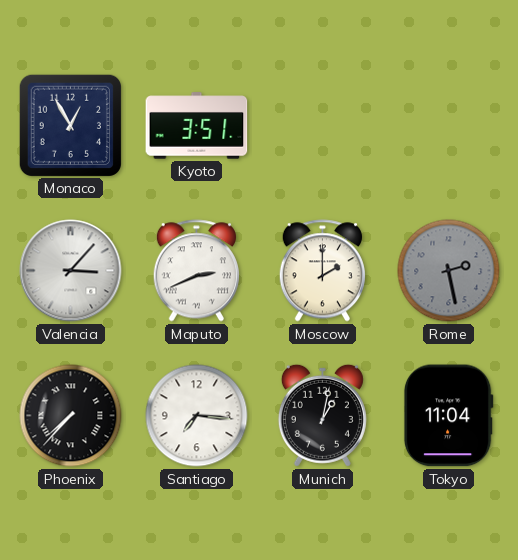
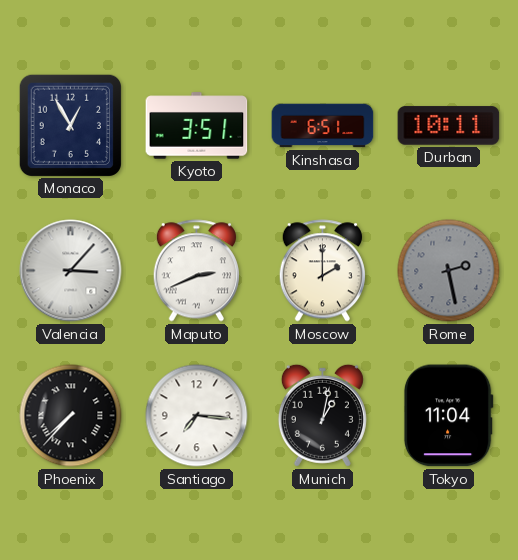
Kinshasa: none -> 6:51 (323, 126)
Durban: none -> 10:11 (449, 126)
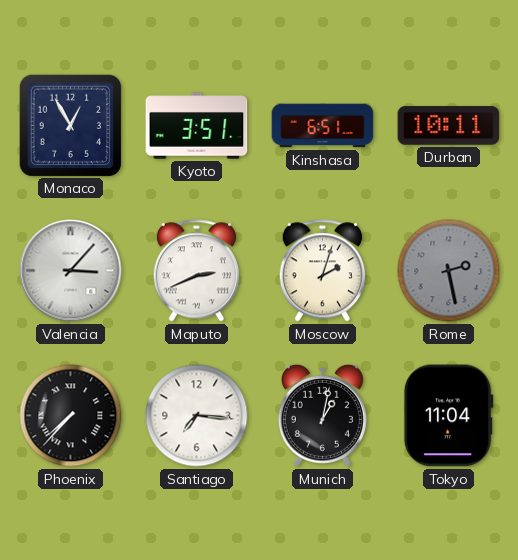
Moscow: 2:00 -> 2:03 (322, 271)
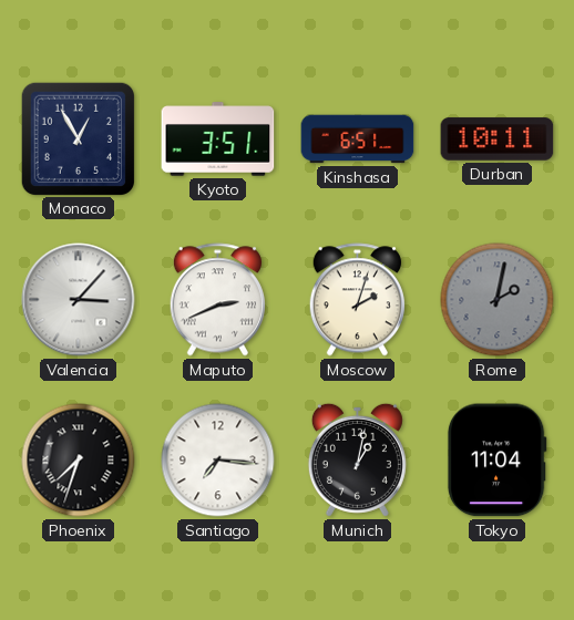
Rome: 2:28 -> 2:02 (498, 300)
Phoenix: 7:37 -> 7:33 (79, 461)
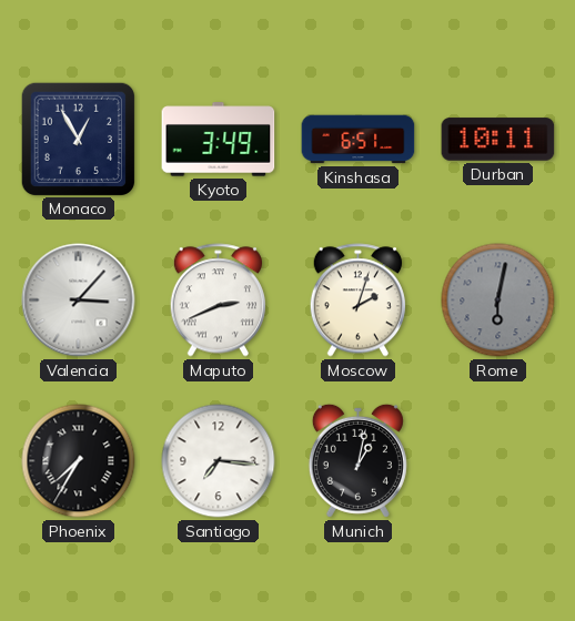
Kyoto: 3:51 -> 3:49 (219, 140)
Rome: 2:02 -> 6:02 (498, 301)
Phoenix: 7:33 -> 7:35 (79, 461)
Tokyo: 11:04 -> none (496, 461)
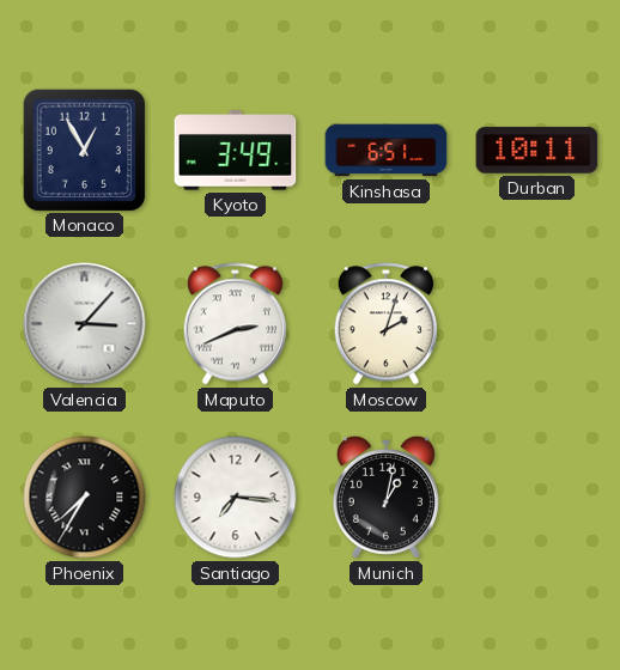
Rome: 6:02 -> none (498, 301)
